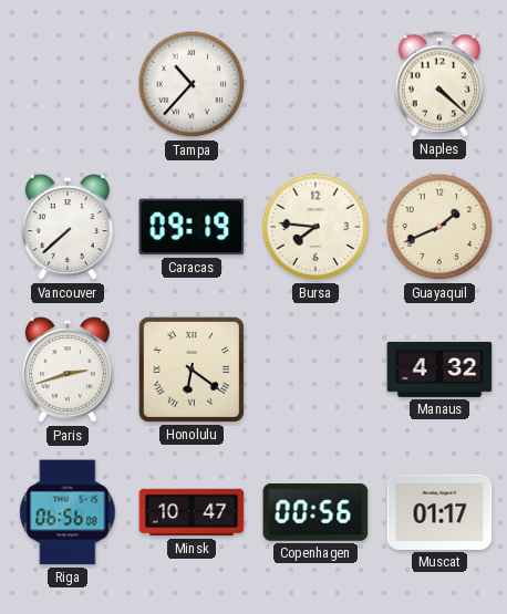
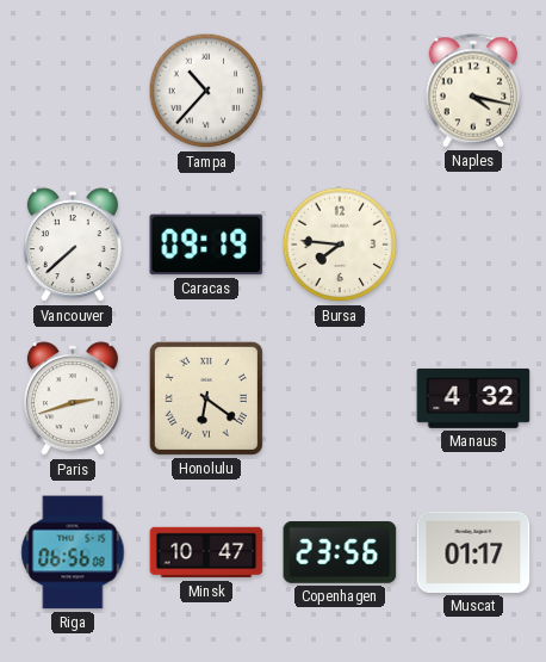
Naples: 4:22 -> 4:17 (473, 91)
Guayaquil: 1:41 -> none (439, 227)
Copenhagen: 00:56 -> 23:56 (340, 552)
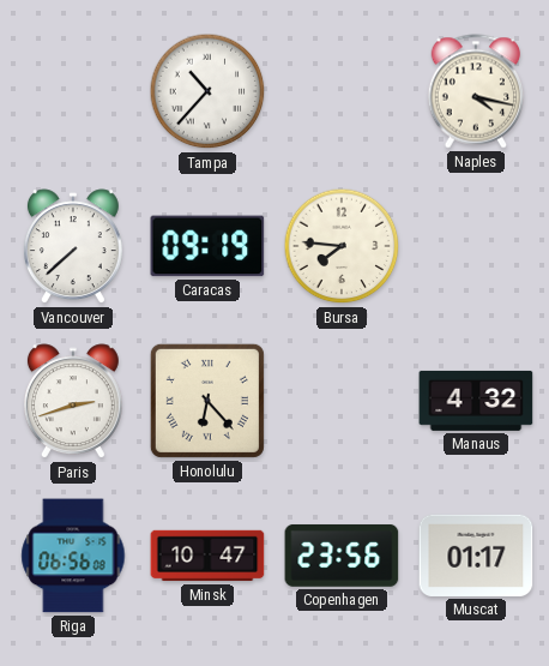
Honolulu: 6:21 -> 6:23 (207, 401)
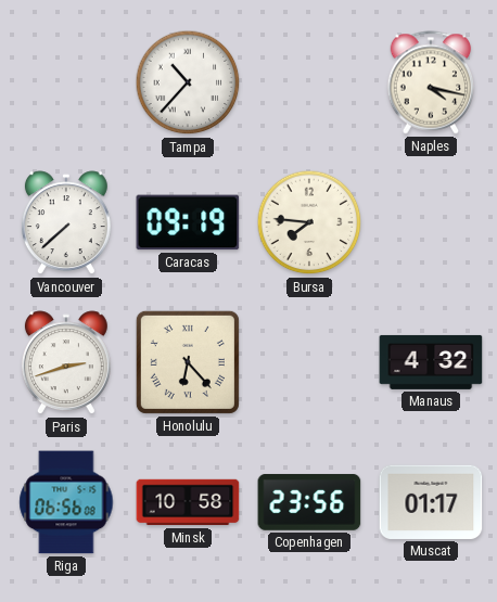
Minsk: 10:47 -> 10:58 (188, 502)
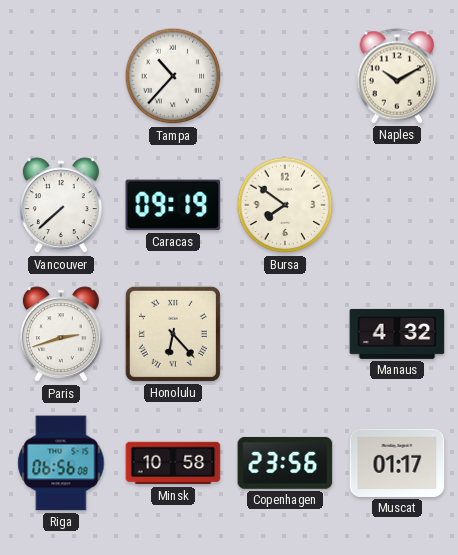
Naples: 4:17 -> 10:10 (397, 76)
Bursa: 7:46 -> 7:51 (285, 205)
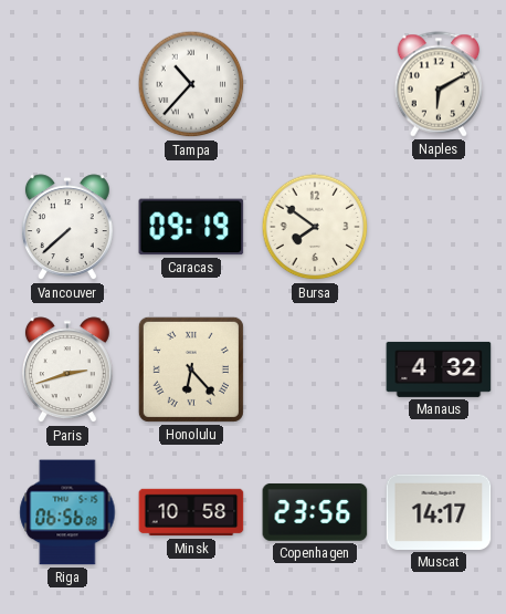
Naples: 10:10 -> 6:10 (439, 84)
Muscat: 01:17 -> 14:17 (439, 512)
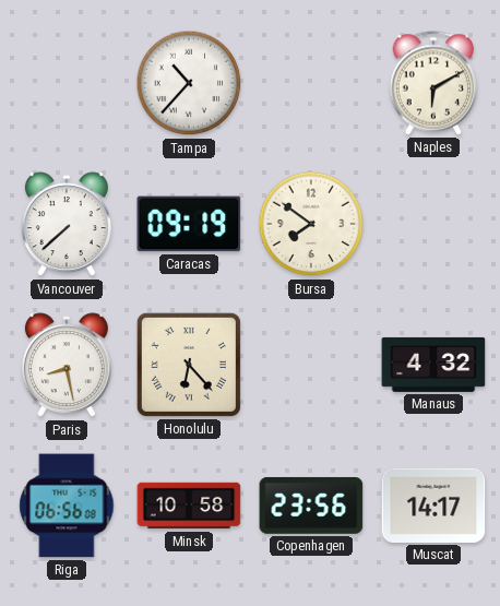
Paris: 2:42 -> 8:28 (67, 366)
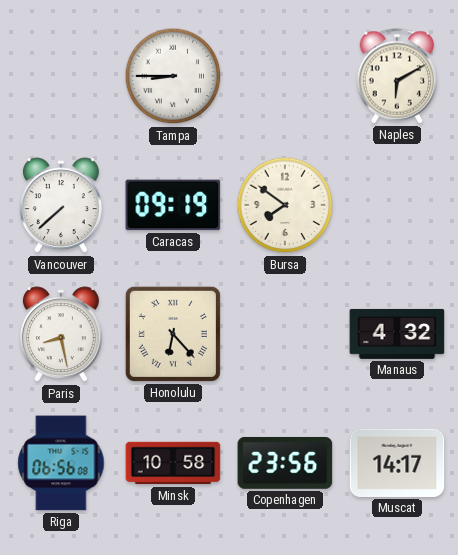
Tampa: 10:37 -> 8:45 (173, 76)
